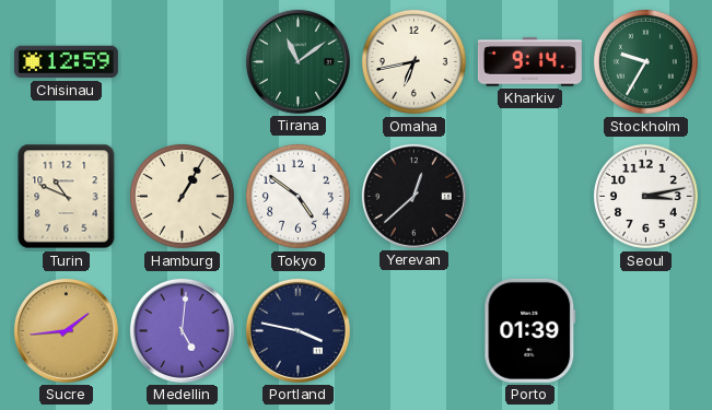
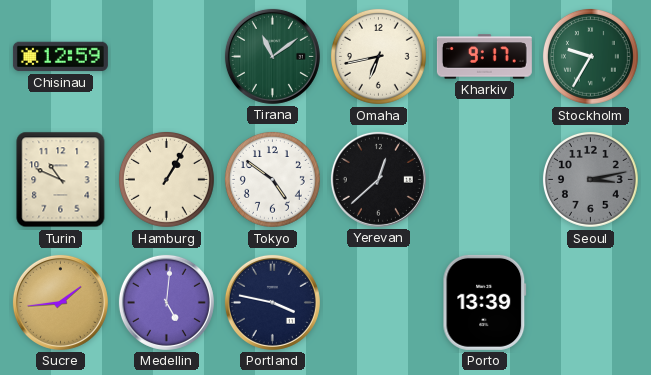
Kharkiv: 9:14 -> 9:17 (484, 57)
Seoul dial: white -> grey (590, 179)
Porto: 01:39 -> 13:39 (485, 302)
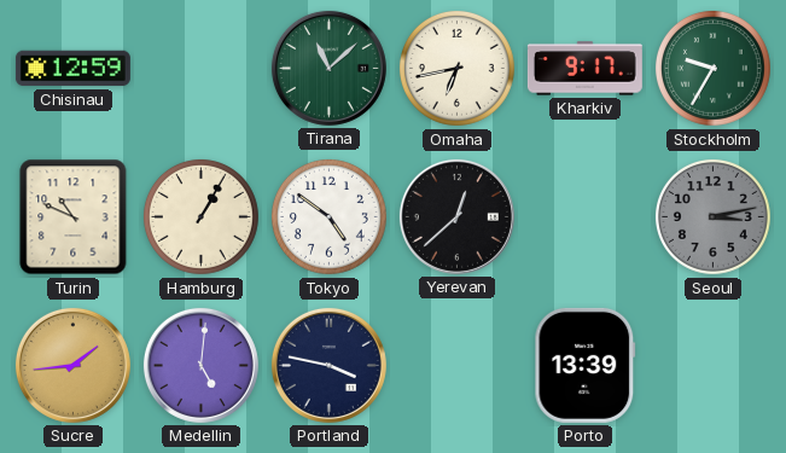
Tirana: 11:09 -> 11:08 (328, 68)
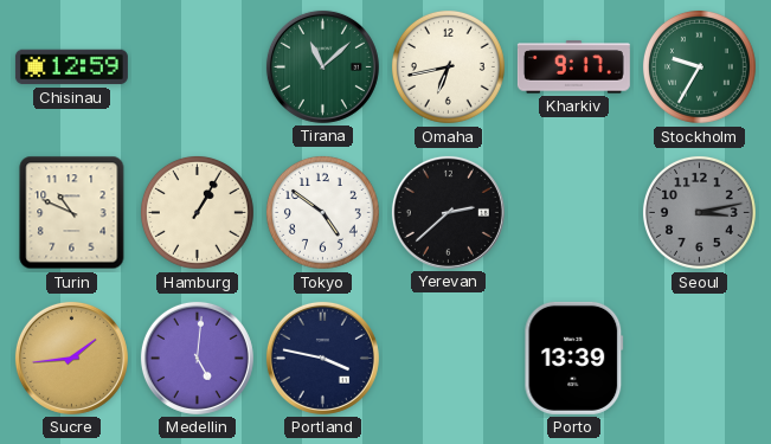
Yerevan: 12:38 -> 2:38 (448, 212)
